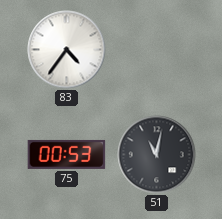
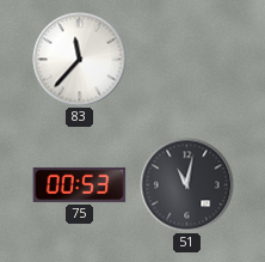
83: 4:36 -> 11:37 (80, 60)
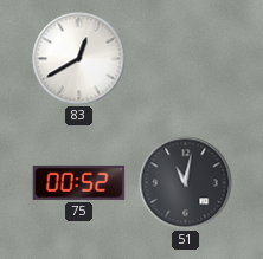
83: 11:37 -> 12:40 (79, 59)
75: 00:53 -> 00:52 (79, 182)
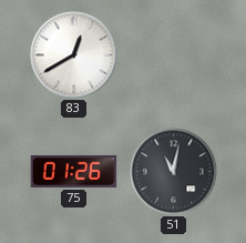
75: 00:52 -> 01:26 (74, 171)
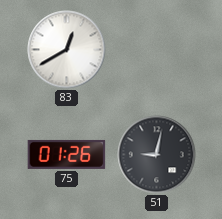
51: 11:02 -> 9:02 (157, 155)
